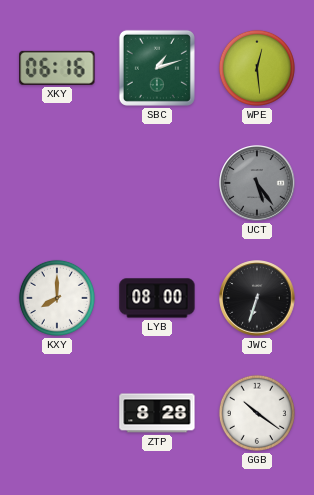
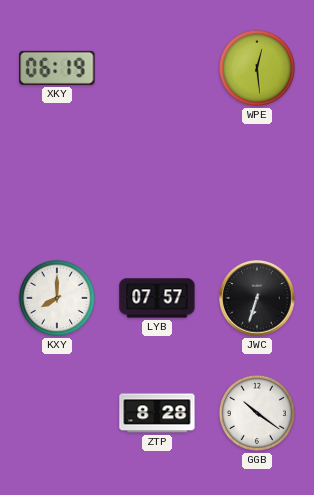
XKY: 06:16 -> 06:19 (57, 68)
SBC: 1:12 -> none (157, 68)
UCT: 5:24 -> none (257, 183)
LYB: 08:00 -> 07:57 (157, 298)
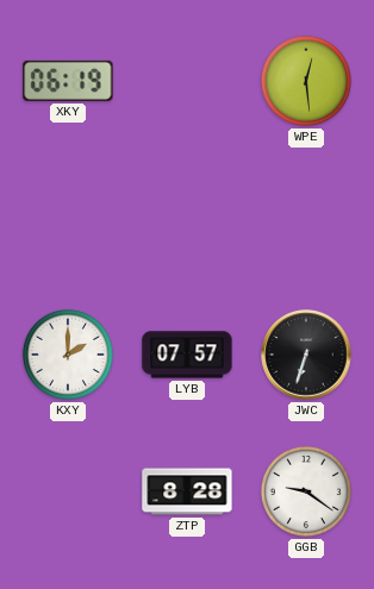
KXY: 8:00 -> 2:00 (68, 355)
GGB: 10:21 -> 9:21 (306, 491)
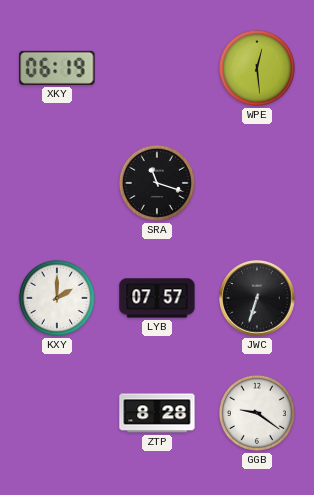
SRA: none -> 11:18 (157, 183)
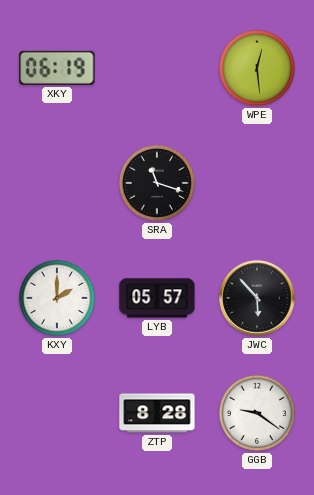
LYB: 07:57 -> 05:57 (157, 298)
JWC: 6:33 -> 5:53 (257, 298)
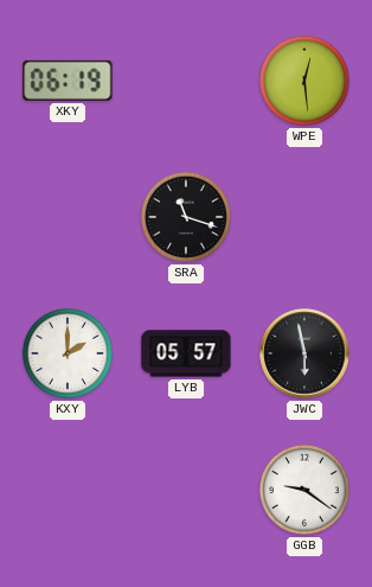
JWC: 5:53 -> 5:58 (304, 353)
ZTP: 8:28 -> none (157, 413)
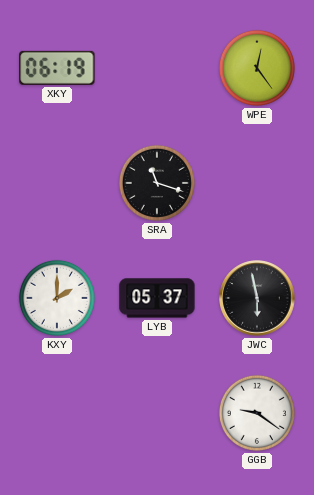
WPE: 12:29 -> 12:24 (257, 68)
LYB: 05:57 -> 05:37 (157, 298)
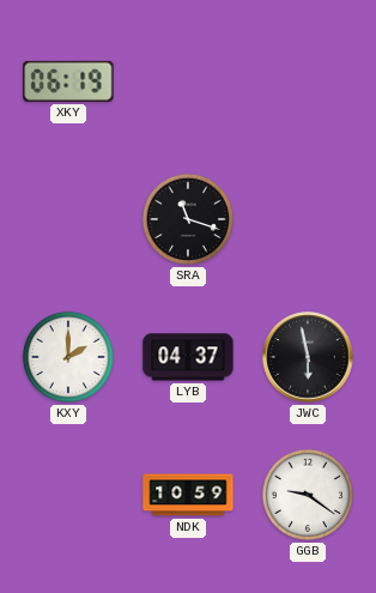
WPE: 12:24 -> none (257, 68)
LYB: 05:37 -> 04:37 (188, 357)
NDK: none -> 10:59 (188, 495)
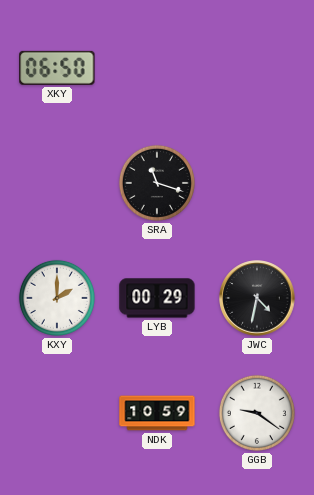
XKY: 06:19 -> 06:50 (57, 68)
LYB: 04:37 -> 00:29 (157, 298)
JWC: 5:58 -> 4:32 (257, 298)
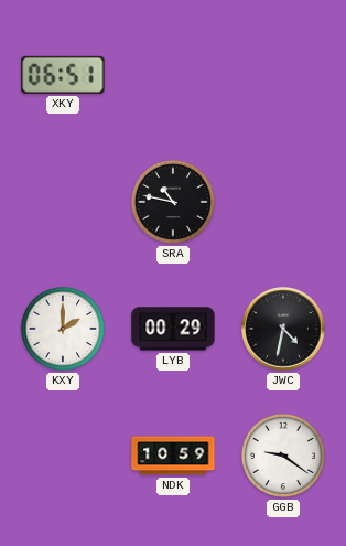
XKY: 06:50 -> 06:51 (63, 75)
SRA: 11:18 -> 10:47 (173, 202)
